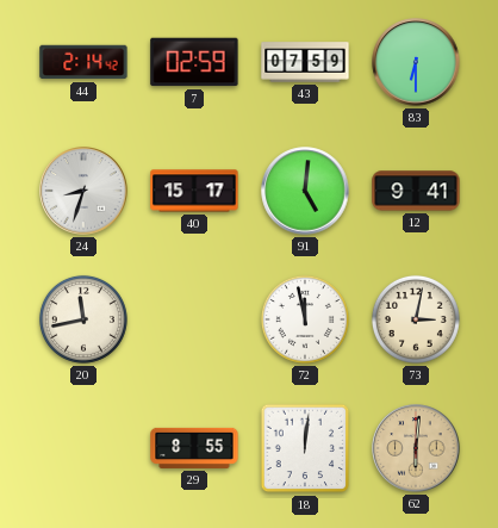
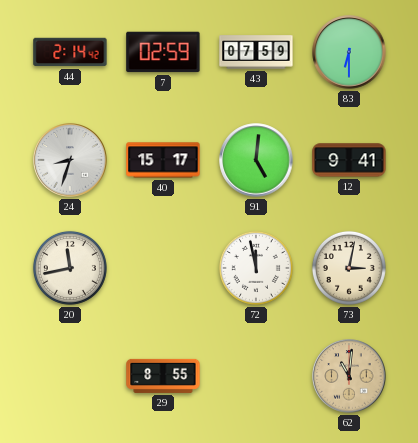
18: 12:01 -> none (305, 448)
62: 6:01 -> 11:01 (349, 376)
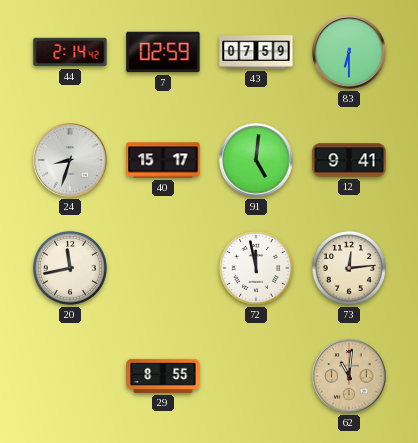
73: 3:02 -> 12:14 (349, 268)
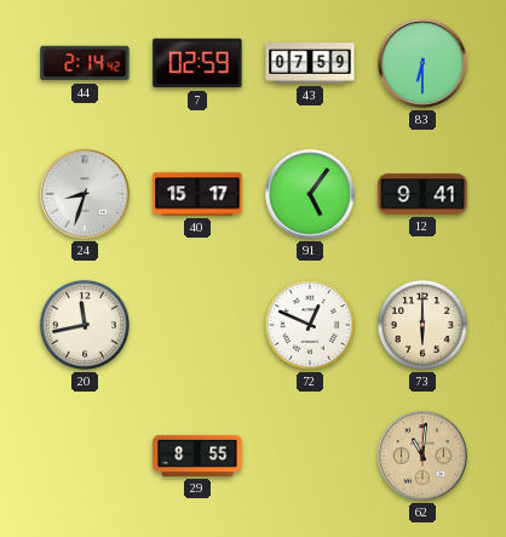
91: 5:01 -> 5:06 (310, 194)
72: 11:58 -> 12:49 (310, 325)
73: 12:14 -> 6:00 (422, 325)
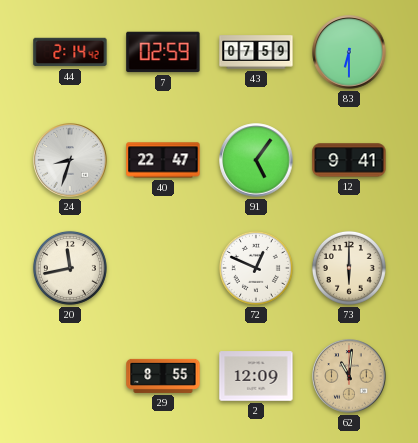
40: 15:17 -> 22:47 (163, 160)
2: none -> 12:09 (256, 376)
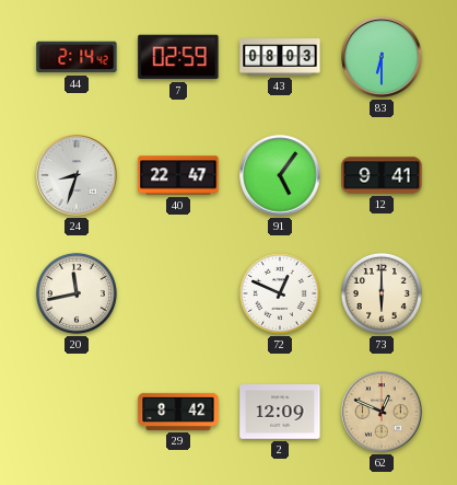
43: 07:59 -> 08:03 (280, 57)
29: 8:55 -> 8:42 (178, 412)
62: 11:01 -> 12:49 (382, 412)
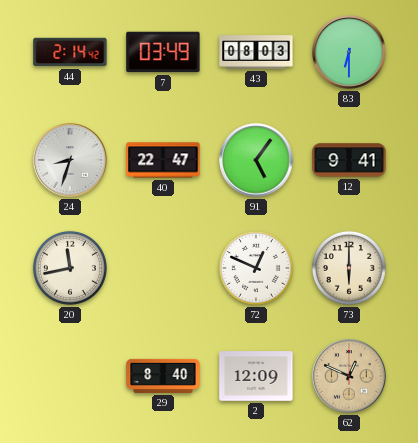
7: 02:59 -> 03:49 (163, 52)
29: 8:42 -> 8:40 (163, 376)
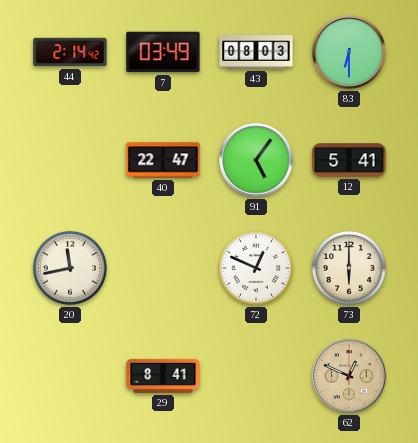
24: 8:33 -> none (70, 160)
12: 9:41 -> 5:41 (349, 160)
29: 8:40 -> 8:41 (163, 376)
2: 12:09 -> none (256, 376)
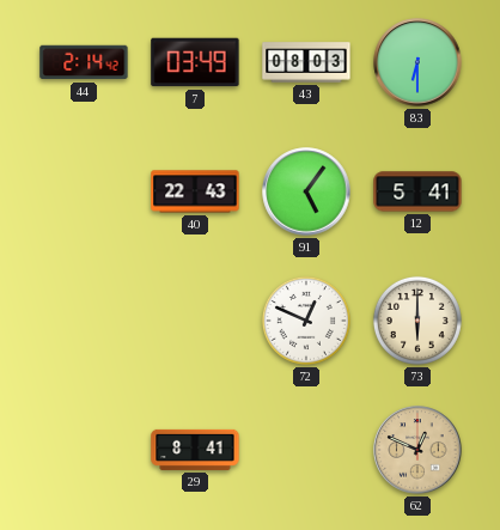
40: 22:47 -> 22:43 (195, 191)
20: 11:43 -> none (70, 268)
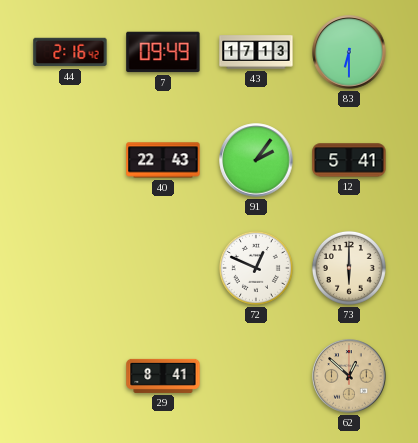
44: 2:14 -> 2:16 (70, 52)
7: 03:49 -> 09:49 (163, 52)
43: 08:03 -> 17:13 (256, 52)
91: 5:06 -> 2:06 (256, 160)
62: 12:49 -> 12:52 (349, 376)
